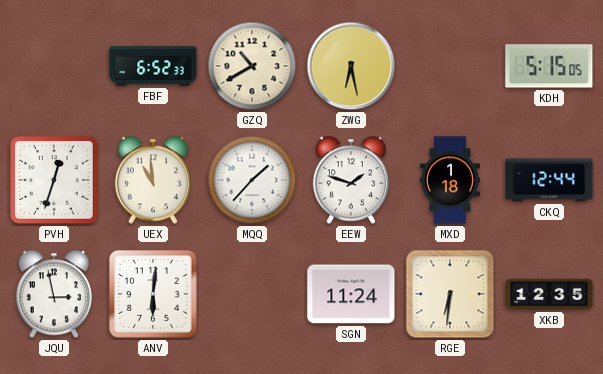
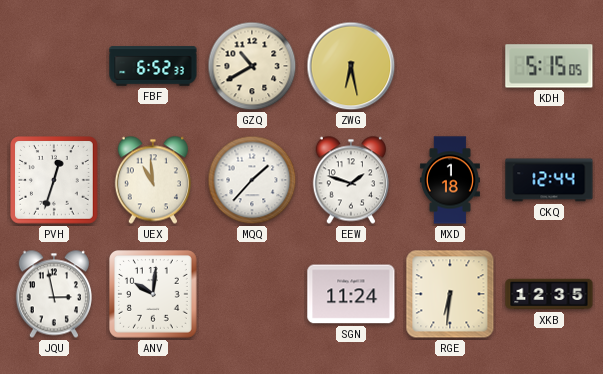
ANV: 6:01 -> 10:01 (154, 295)
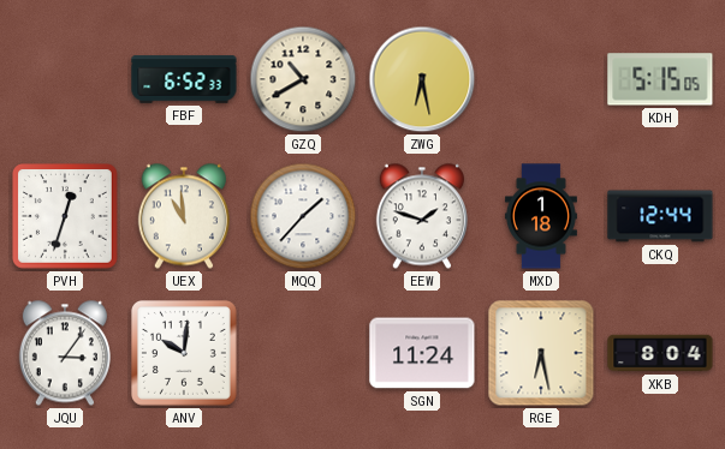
JQU: 2:58 -> 3:06 (65, 353)
RGE: 6:31 -> 6:28 (541, 353)
XKB: 12:35 -> 8:04 (660, 353)
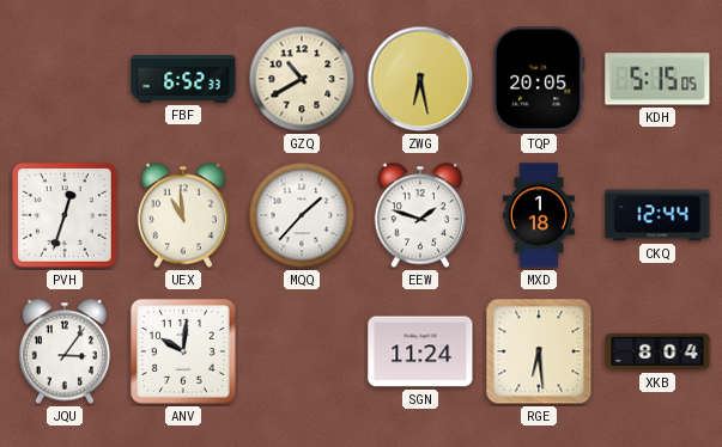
TQP: none -> 20:05 (539, 79)
RGE: 6:28 -> 6:29 (539, 351)
